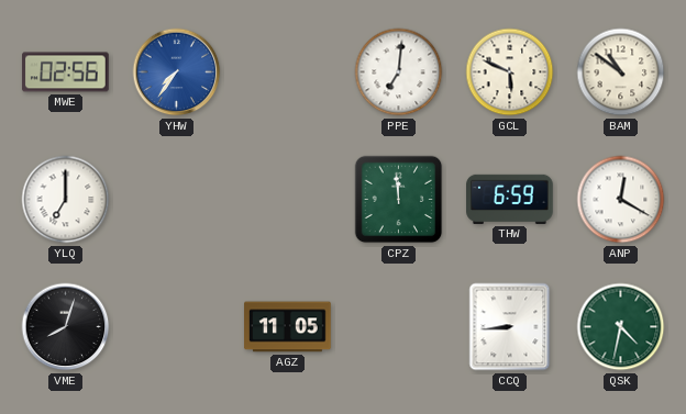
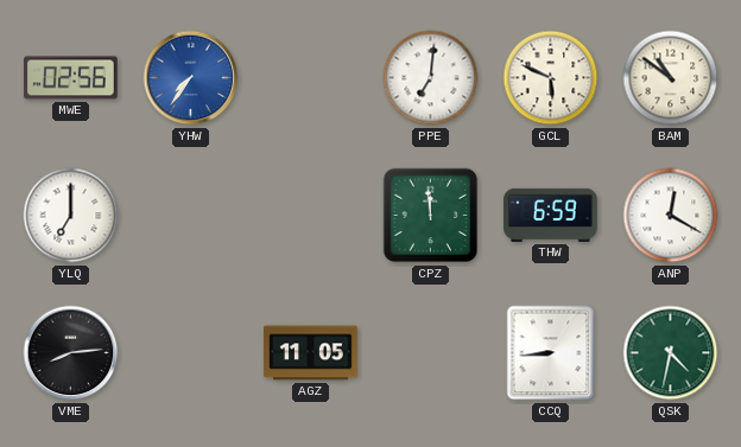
VME: 8:03 -> 8:14 (71, 353)
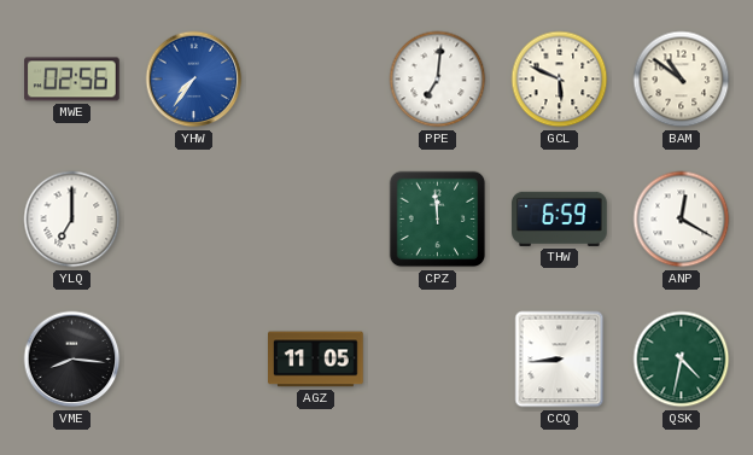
VME: 8:14 -> 8:16 (72, 360)
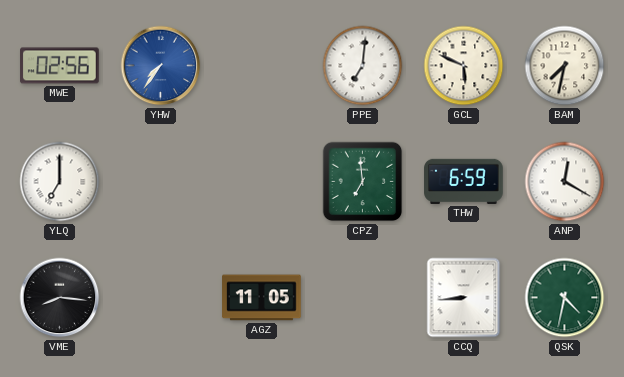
BAM: 10:51 -> 7:32 (565, 66)
CPZ: 11:59 -> 6:59 (363, 182)
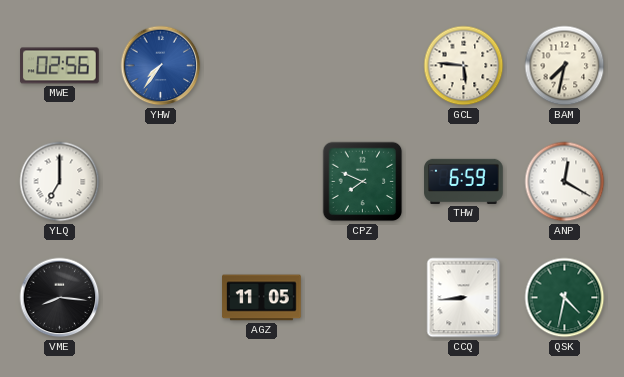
PPE: 7:01 -> none (363, 66)
GCL: 5:49 -> 5:46 (464, 66)
CPZ: 6:59 -> 7:49 (363, 182)
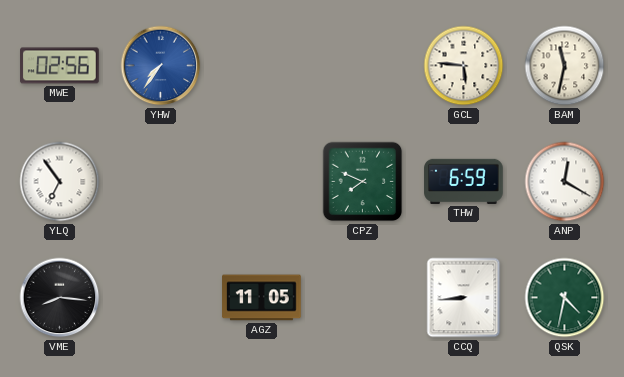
BAM: 7:32 -> 11:32 (565, 66)
YLQ: 7:00 -> 6:54 (60, 182)
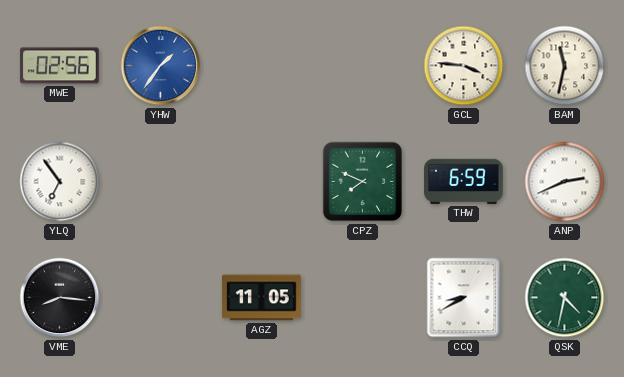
YHW: 7:36 -> 1:36 (161, 66)
GCL: 5:46 -> 3:46 (464, 66)
ANP: 12:20 -> 2:41 (565, 182)
CCQ: 8:44 -> 8:40 (464, 298)
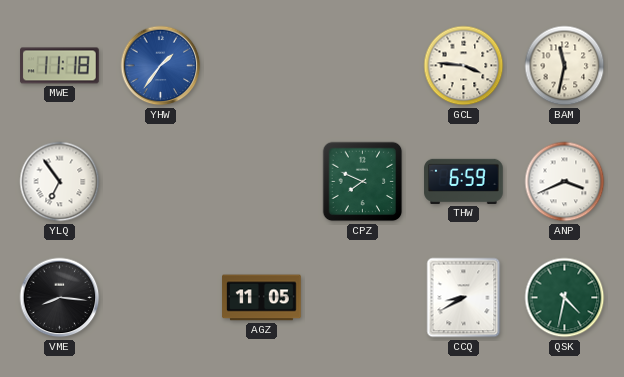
MWE: 02:56 -> 11:18 (60, 66)
ANP: 2:41 -> 3:41 (565, 182)
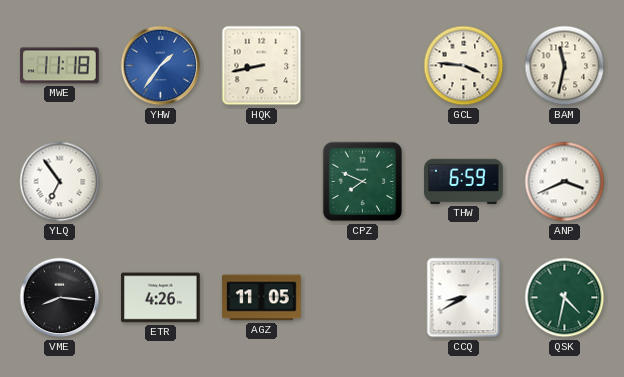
HQK: none -> 8:43 (262, 66)
ETR: none -> 4:26 (161, 298)
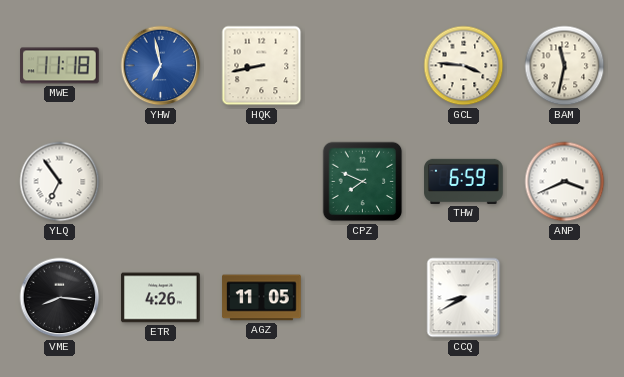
YHW: 1:36 -> 6:58 (161, 66)
QSK: 4:32 -> none (565, 298)
